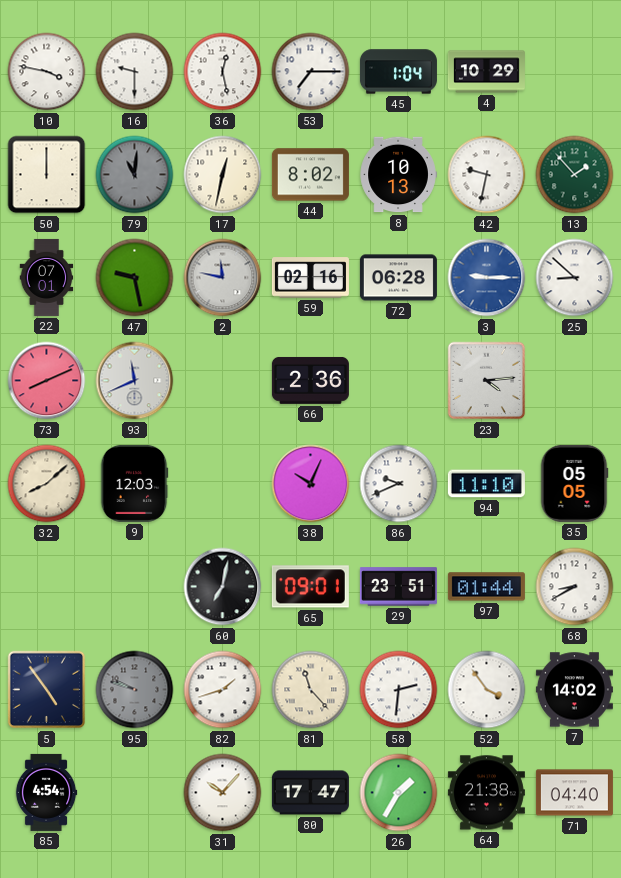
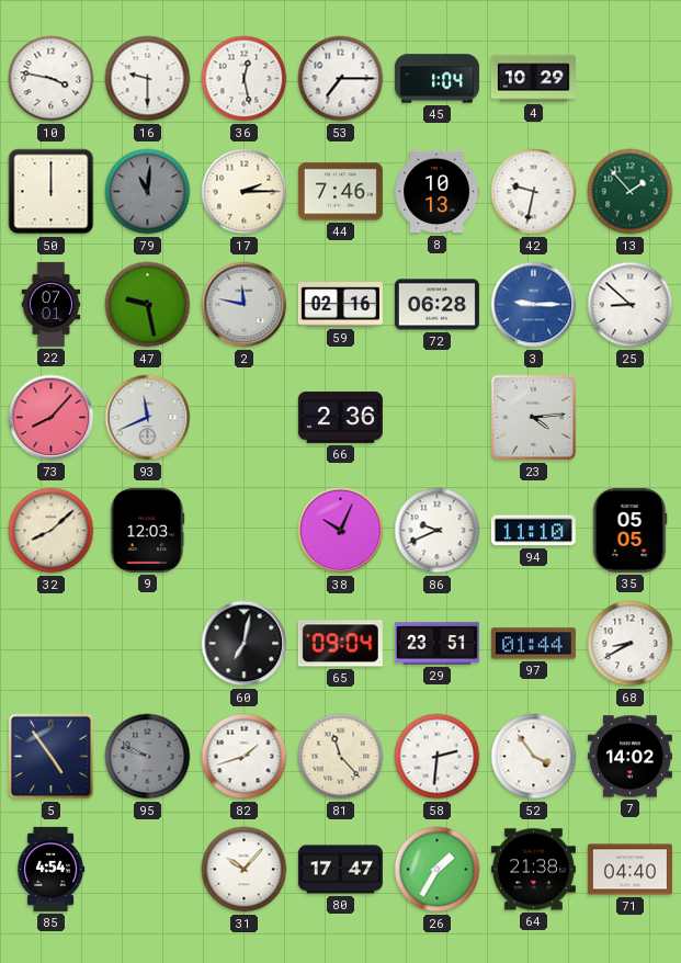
17: 12:32 -> 2:15 (245, 192)
44: 8:02 -> 7:46 (340, 192)
73: 8:11 -> 8:07 (52, 418)
65: 09:01 -> 09:04 (340, 644)
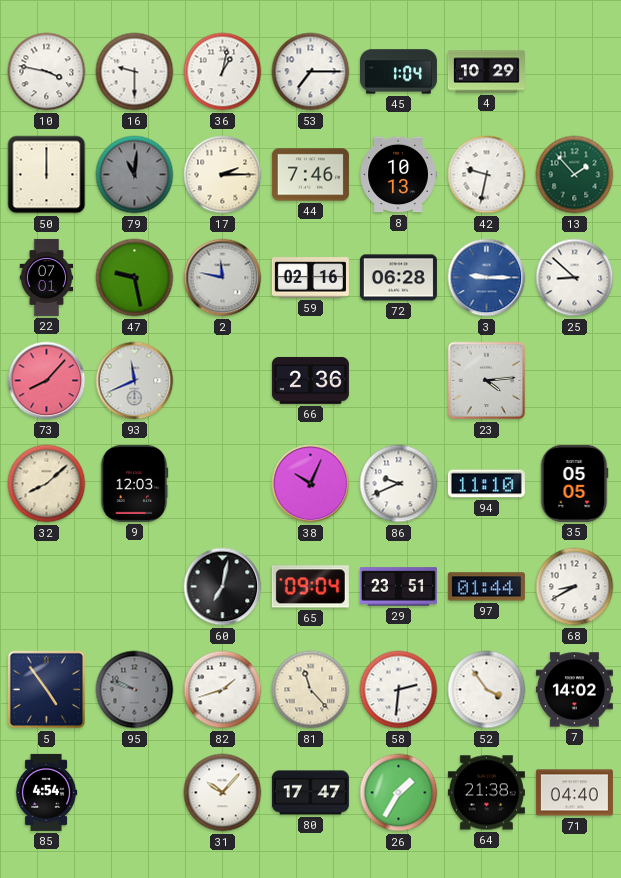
36: 12:28 -> 1:02 (223, 72)
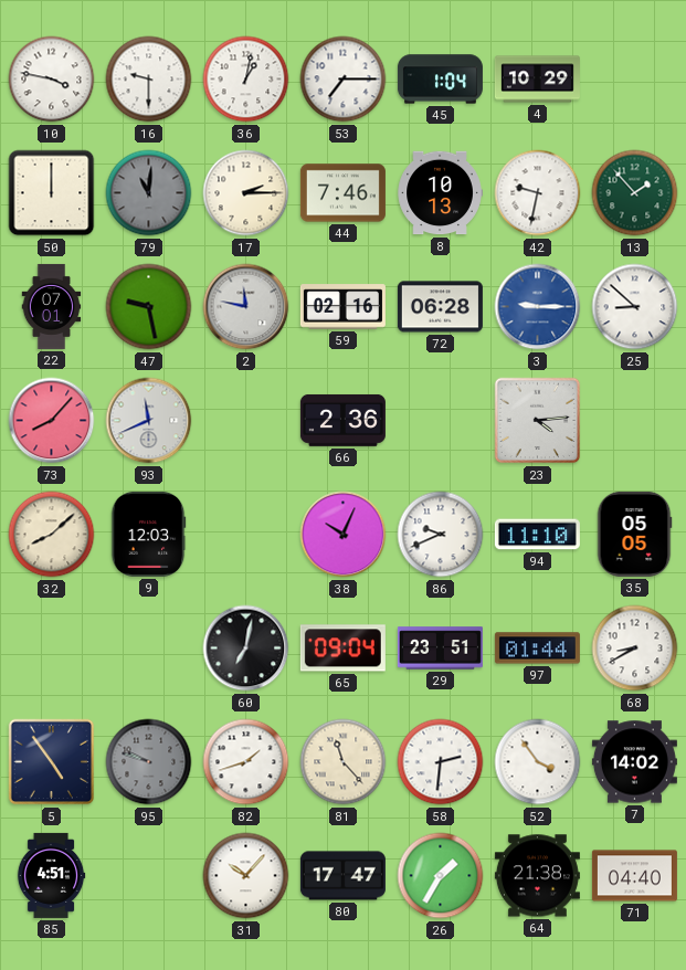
85: 4:54 -> 4:51 (51, 875)
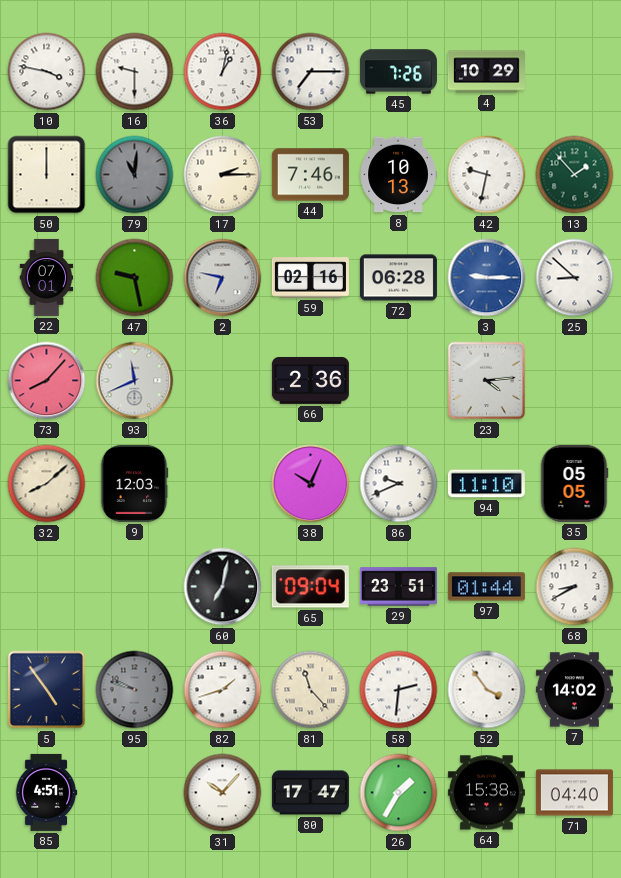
45: 1:04 -> 7:26 (398, 72)
2: 11:47 -> 6:47 (223, 278)
64: 21:38 -> 15:38 (486, 793)
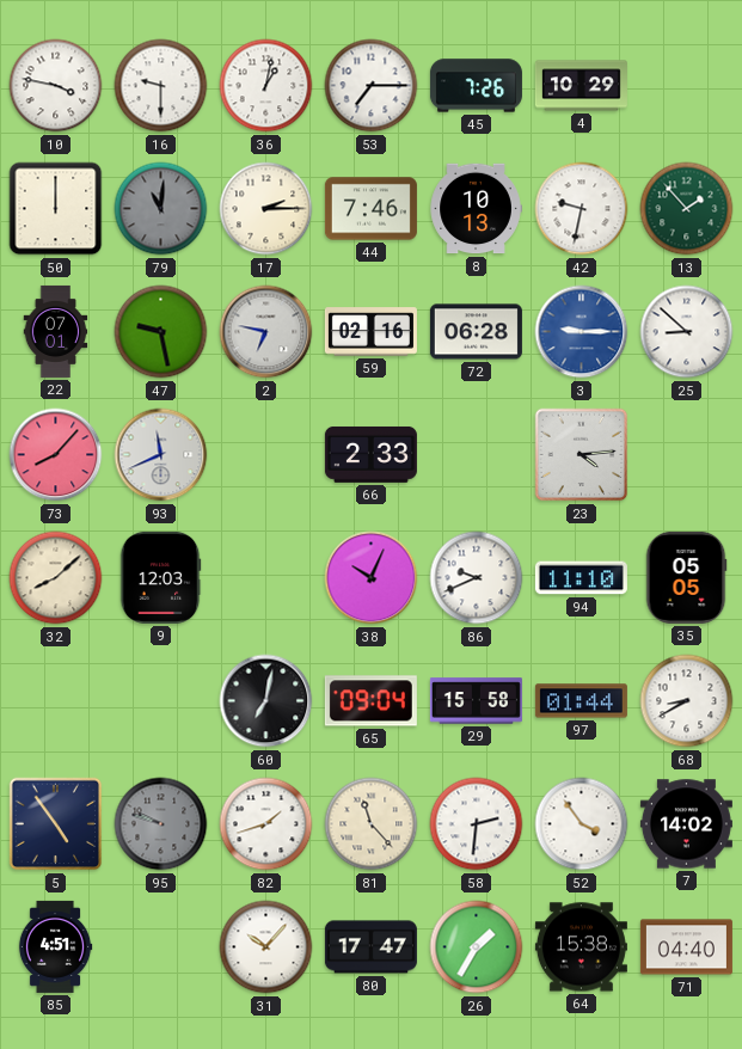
66: 2:36 -> 2:33 (370, 454)
29: 23:51 -> 15:58 (476, 701)
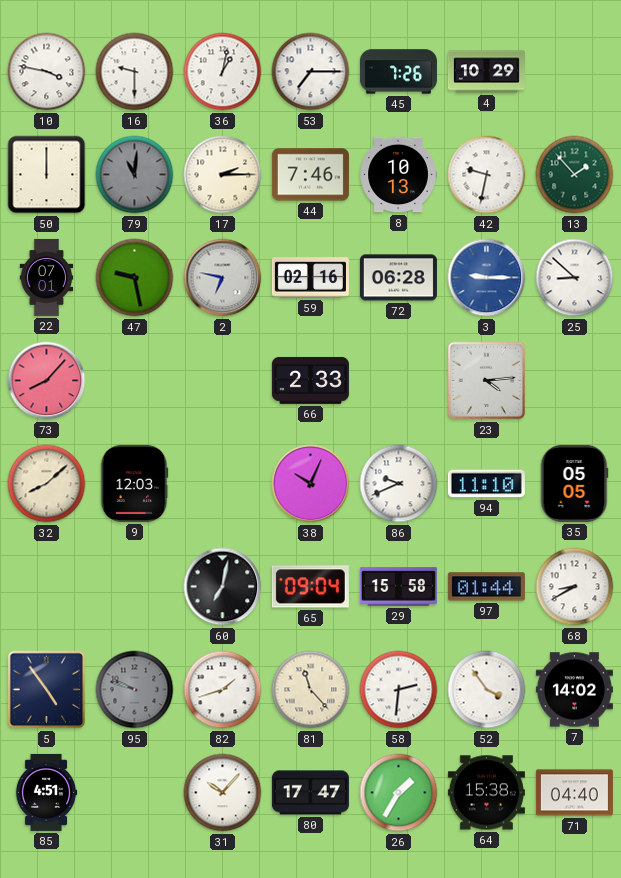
93: 11:41 -> none (161, 455)
